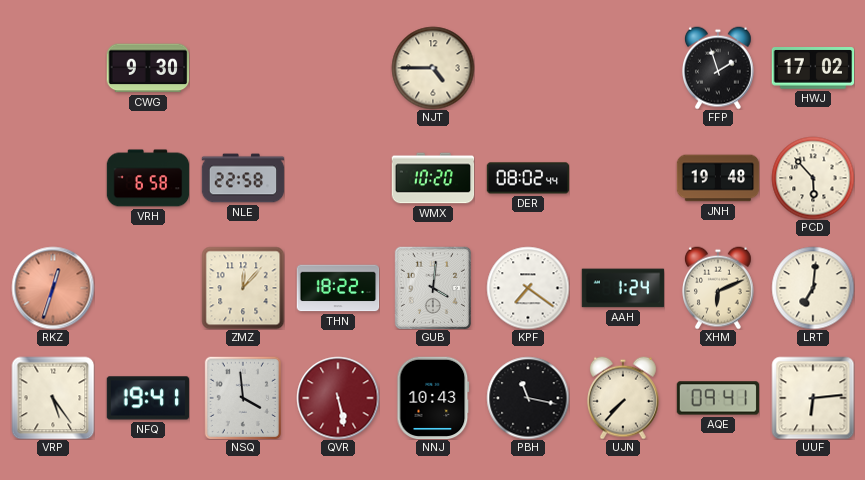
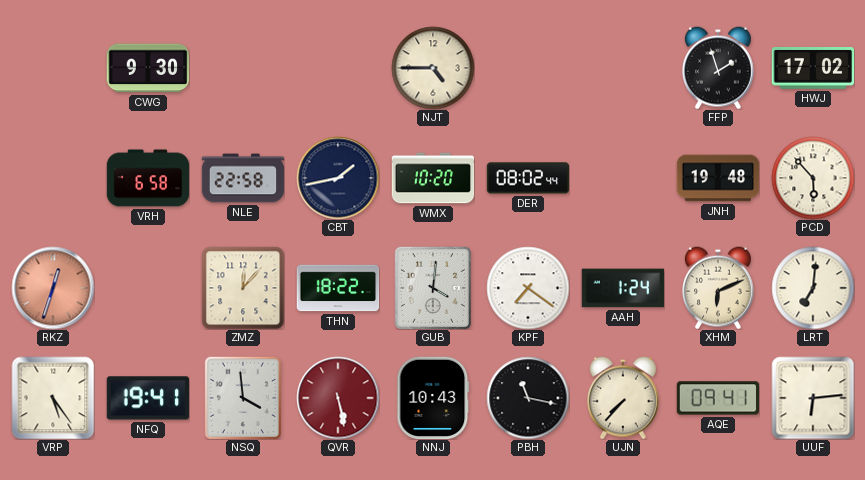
CBT: none -> 1:43 (338, 178)
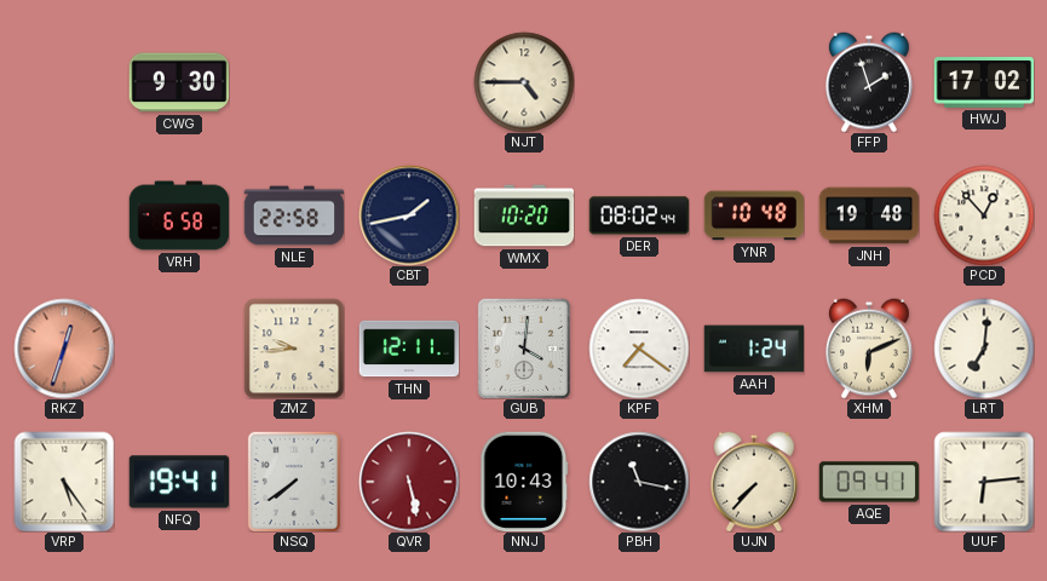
YNR: none -> 10:48 (754, 215)
PCD: 5:53 -> 12:53 (984, 215)
ZMZ: 12:07 -> 9:44 (294, 349)
THN: 18:22 -> 12:11 (409, 349)
NSQ: 3:59 -> 7:39 (293, 482)
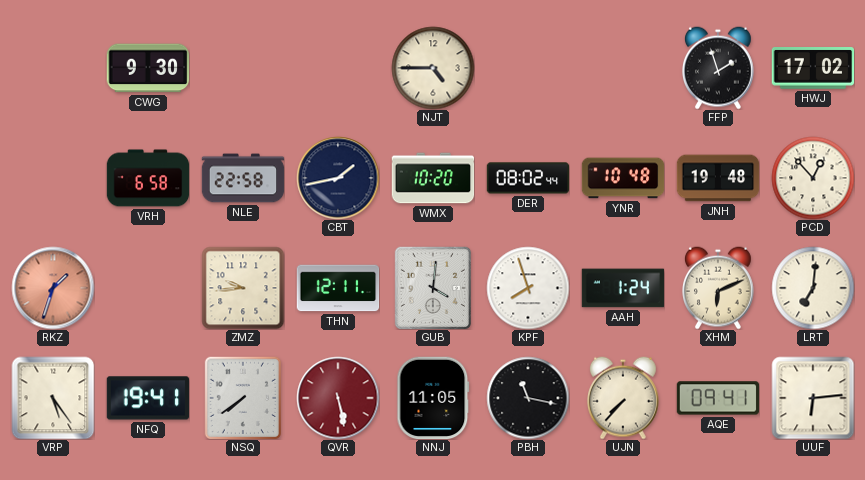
RKZ: 12:33 -> 1:33 (53, 288)
KPF: 7:21 -> 7:57 (528, 288)
NNJ: 10:43 -> 11:05 (433, 398)
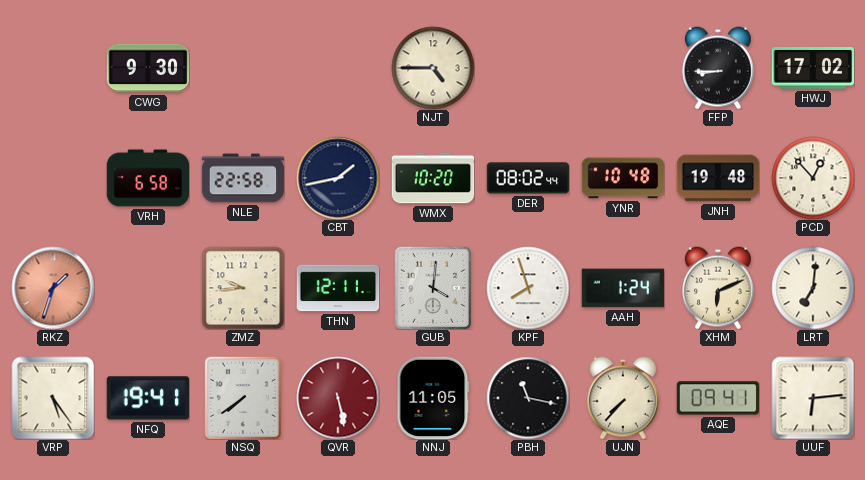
FFP: 1:57 -> 8:45 (719, 68)
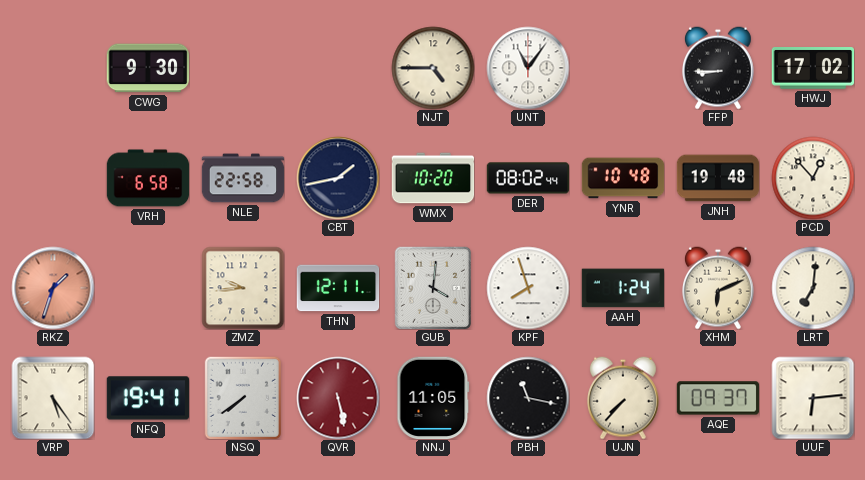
UNT: none -> 11:06 (528, 68)
AQE: 09:41 -> 09:37 (718, 398)
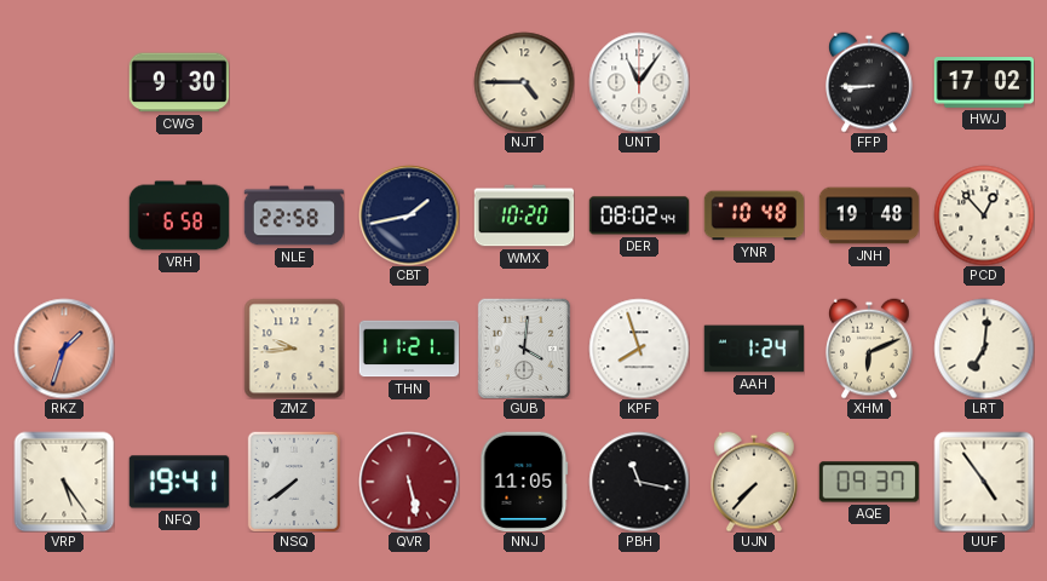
THN: 12:11 -> 11:21 (409, 349)
UUF: 6:14 -> 4:54 (984, 482)
